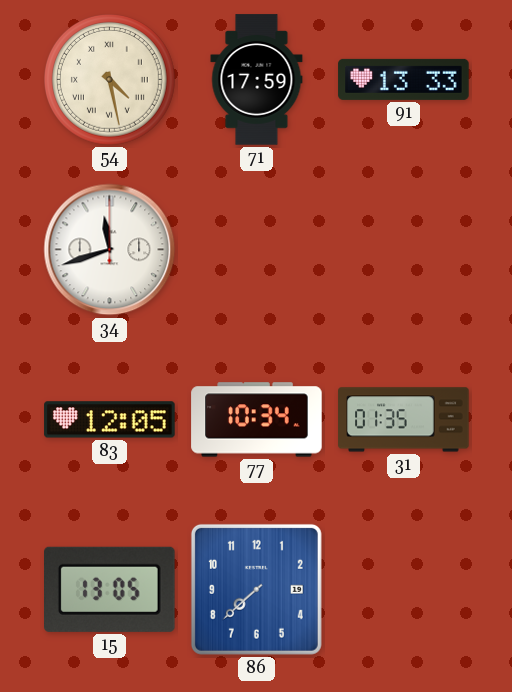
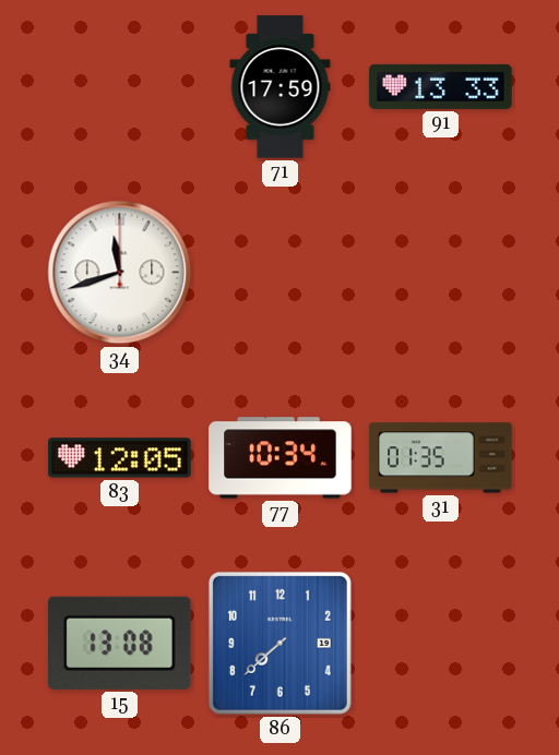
54: 4:28 -> none (110, 80)
15: 13:05 -> 13:08 (120, 643)
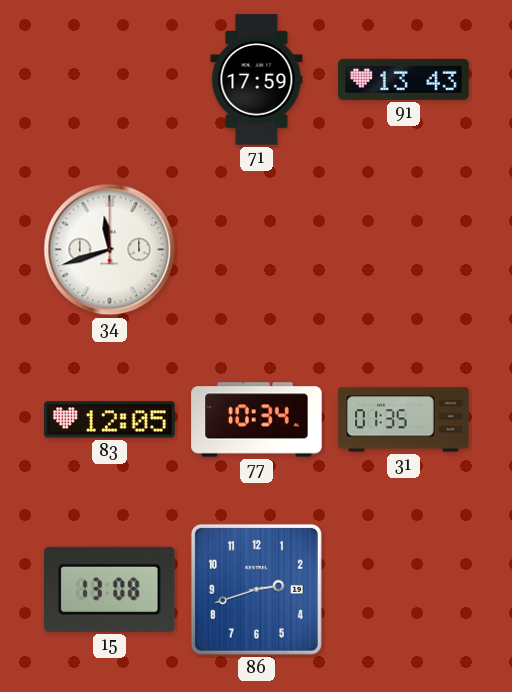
91: 13:33 -> 13:43 (404, 79)
86: 7:38 -> 2:42 (256, 589)
